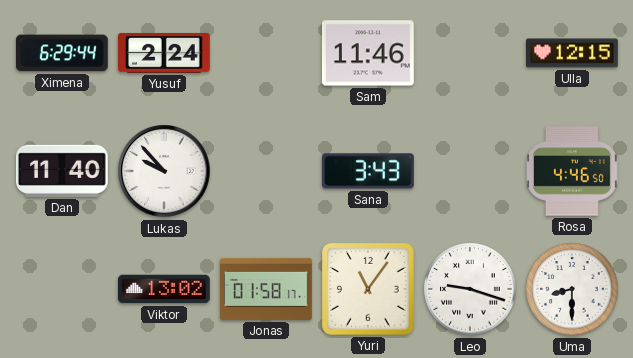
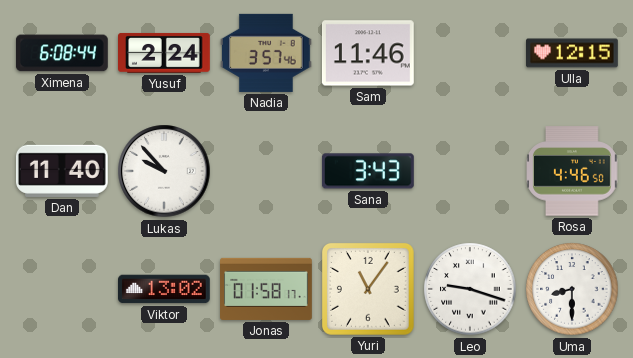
Ximena: 6:29 -> 6:08 (62, 53)
Nadia: none -> 3:57 (266, 53)
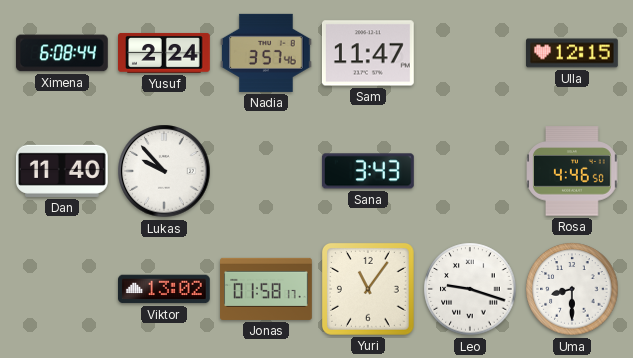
Sam: 11:46 -> 11:47 (368, 53)
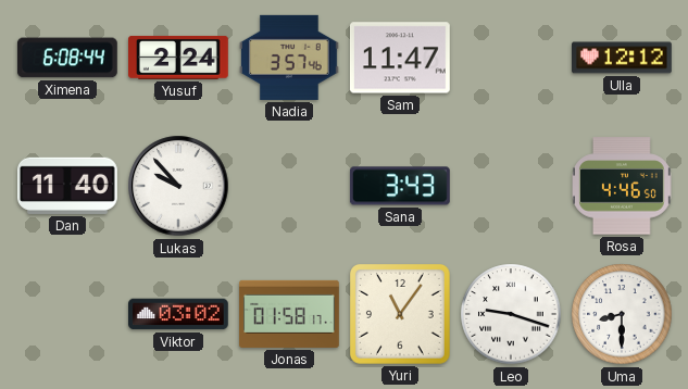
Ulla: 12:15 -> 12:12 (623, 58)
Viktor: 13:02 -> 03:02 (179, 314)
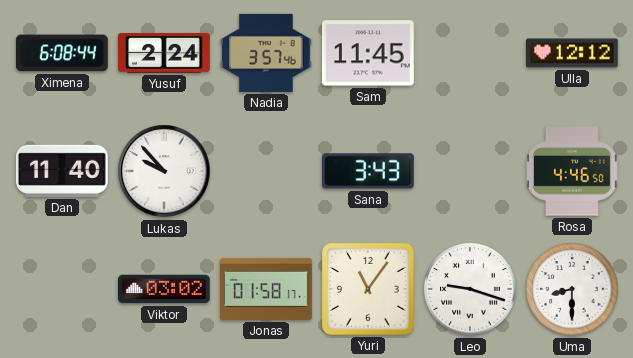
Sam: 11:47 -> 11:45 (368, 53)
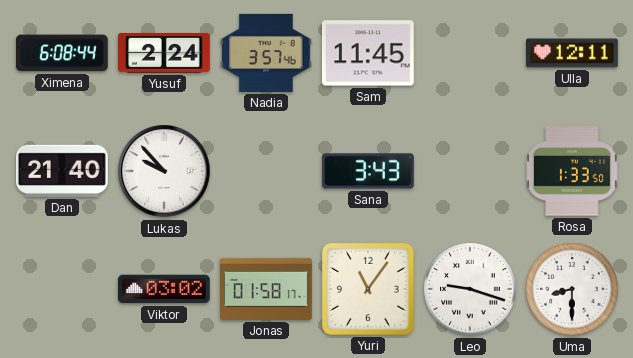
Ulla: 12:12 -> 12:11 (573, 53)
Dan: 11:40 -> 21:40 (62, 171)
Rosa: 4:46 -> 1:33 (573, 171)
